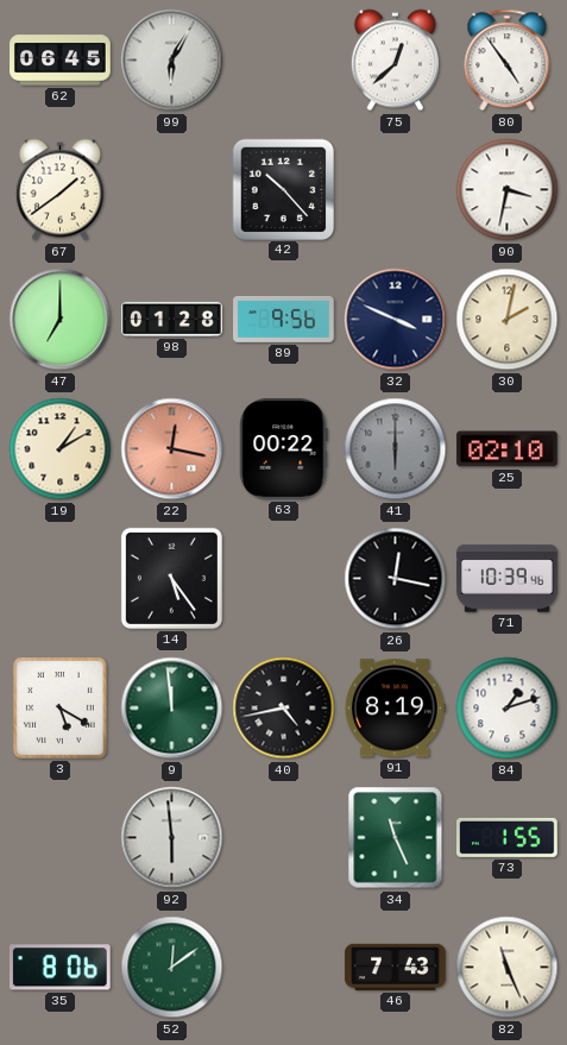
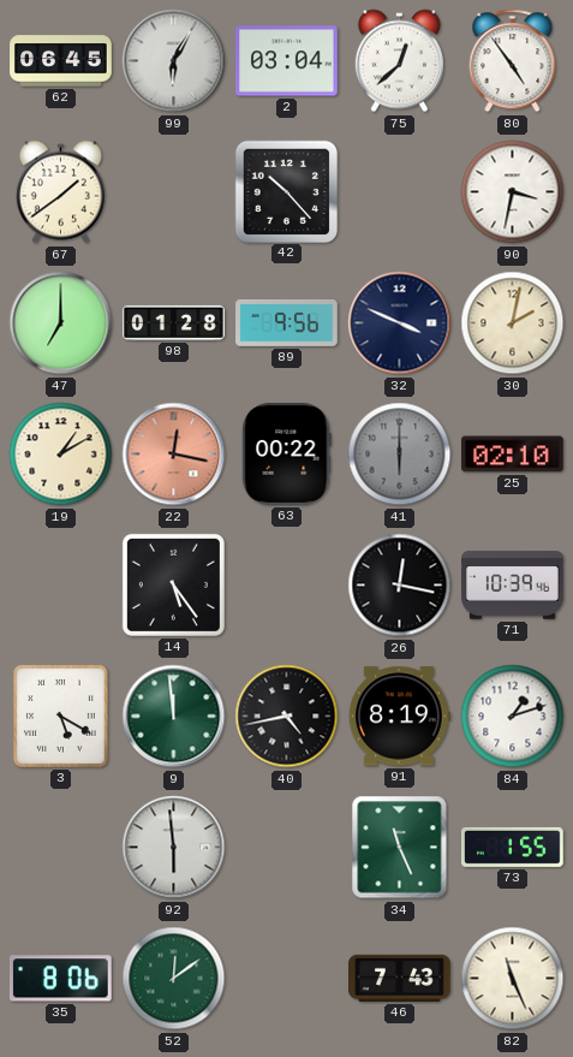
2: none -> 03:04 (287, 61)
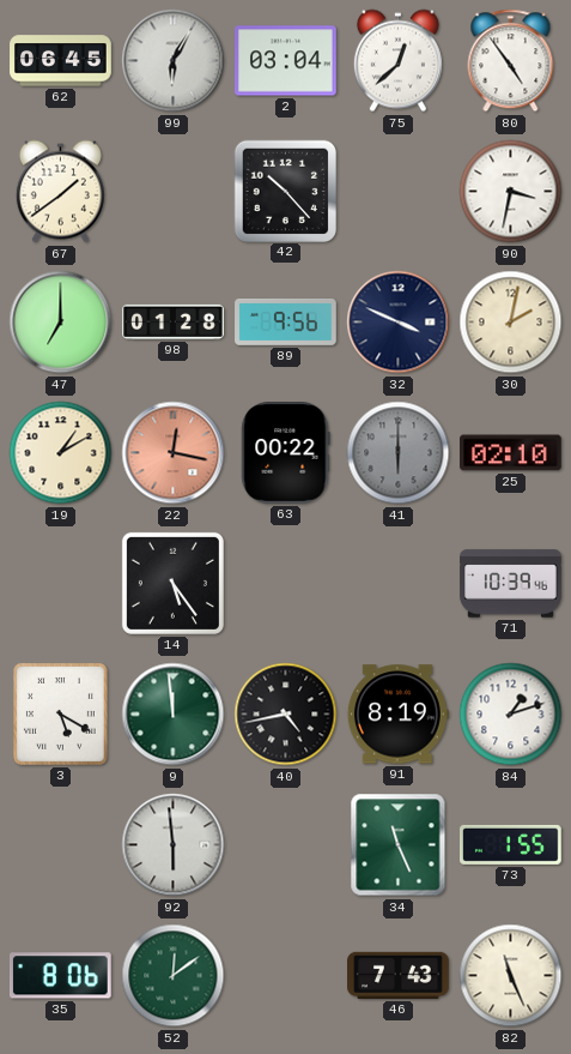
26: 12:17 -> none (400, 586)
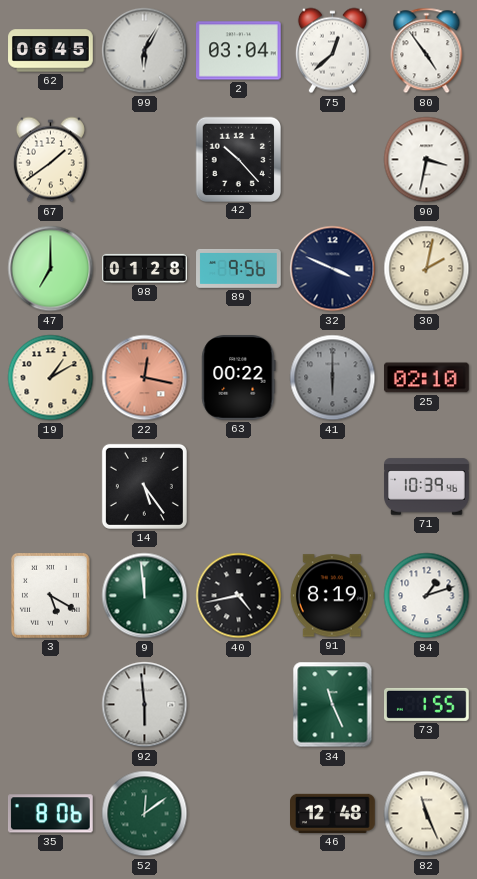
46: 7:43 -> 12:48 (333, 813)
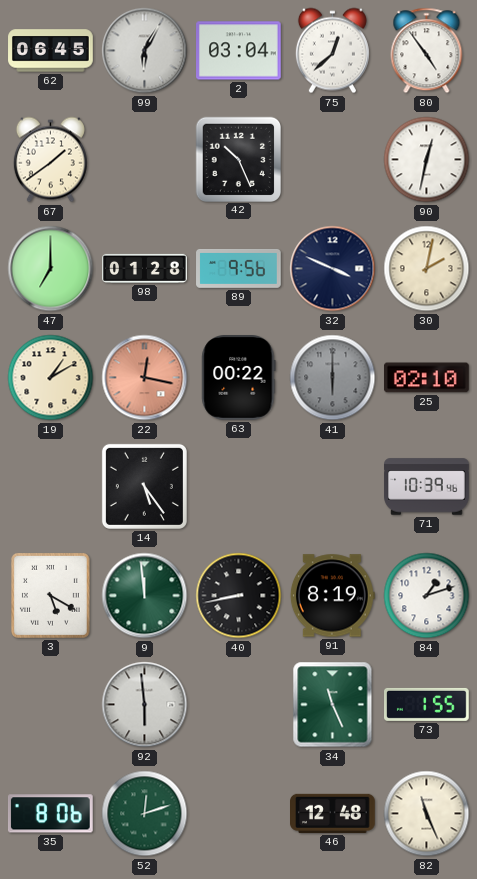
42: 10:23 -> 10:26 (238, 159)
90: 3:32 -> 12:32 (427, 160)
40: 4:43 -> 8:43 (239, 596)
52: 12:09 -> 12:12 (145, 814)
